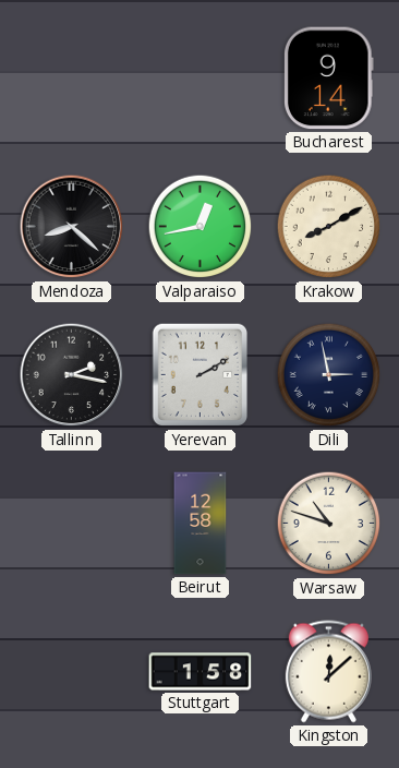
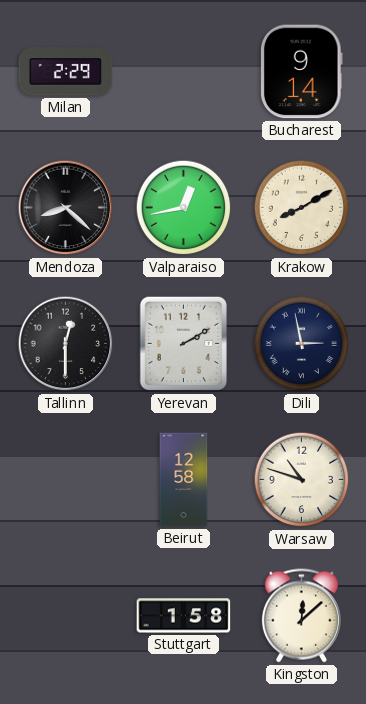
Milan: none -> 2:29 (66, 72)
Tallinn: 2:17 -> 12:30 (66, 344)
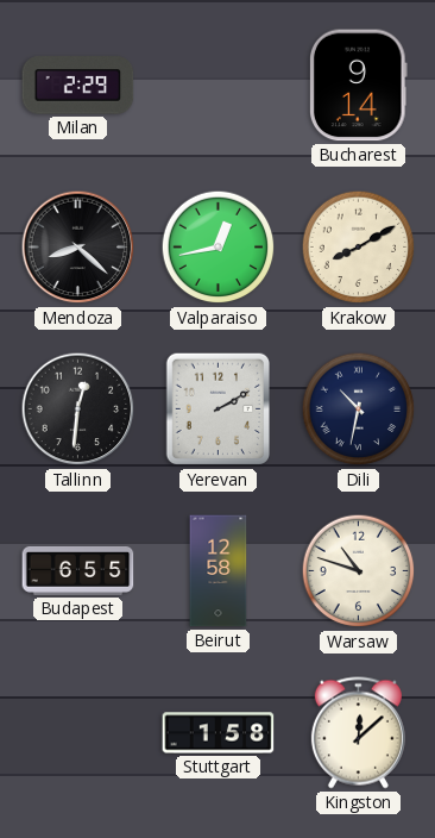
Tallinn: 12:30 -> 12:31 (78, 409)
Dili: 2:58 -> 10:32 (359, 409)
Budapest: none -> 6:55 (78, 570)
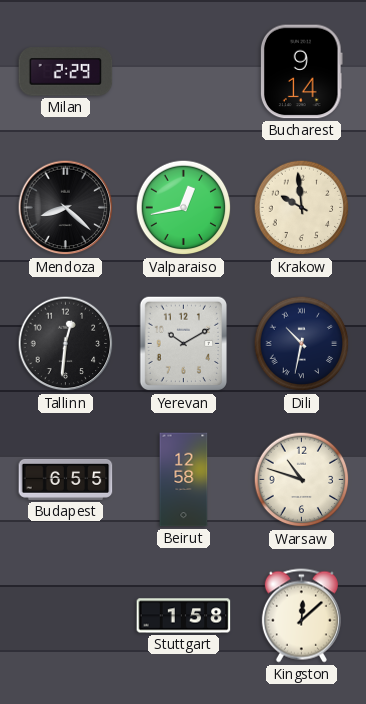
Krakow: 8:10 -> 9:59 (302, 208)
Yerevan: 2:10 -> 10:10 (183, 344)
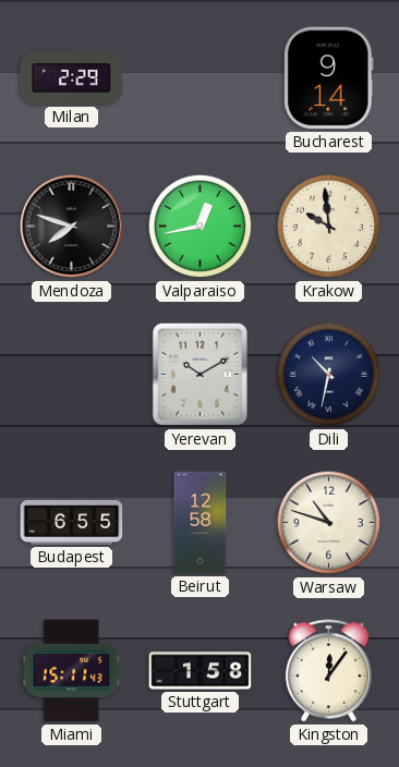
Mendoza: 8:22 -> 7:48 (72, 227)
Tallinn: 12:31 -> none (66, 344)
Miami: none -> 15:11 (72, 671)
Kingston: 12:08 -> 12:06 (328, 671)
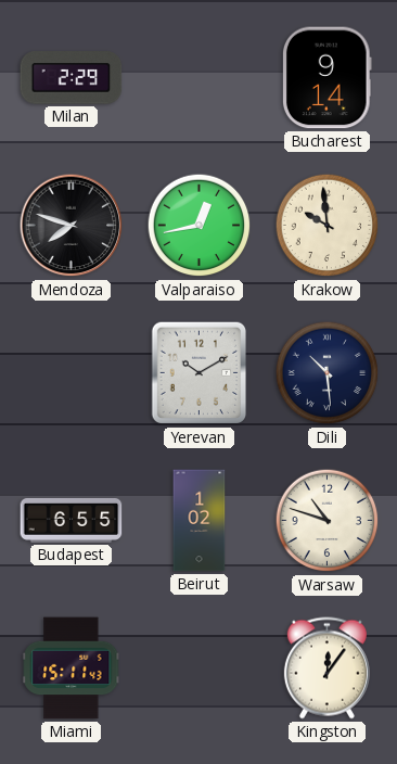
Dili: 10:32 -> 10:29 (328, 373)
Beirut: 12:58 -> 1:02 (200, 521)
Stuttgart: 1:58 -> none (201, 671)
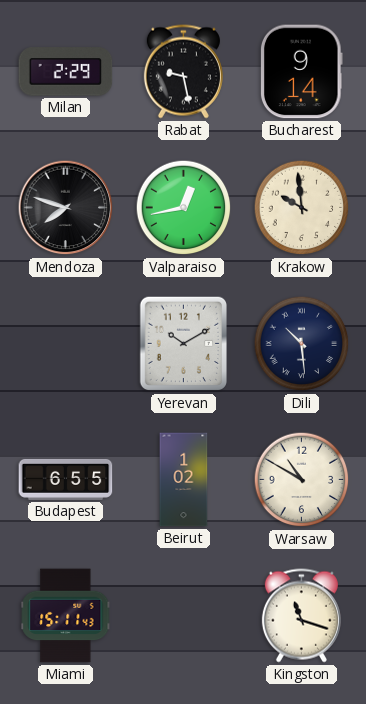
Rabat: none -> 9:28 (183, 72)
Warsaw: 10:48 -> 10:50 (302, 480)
Kingston: 12:06 -> 11:18 (301, 616)
